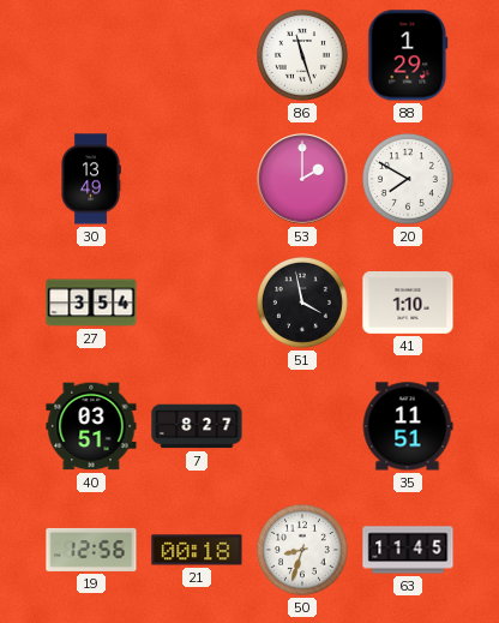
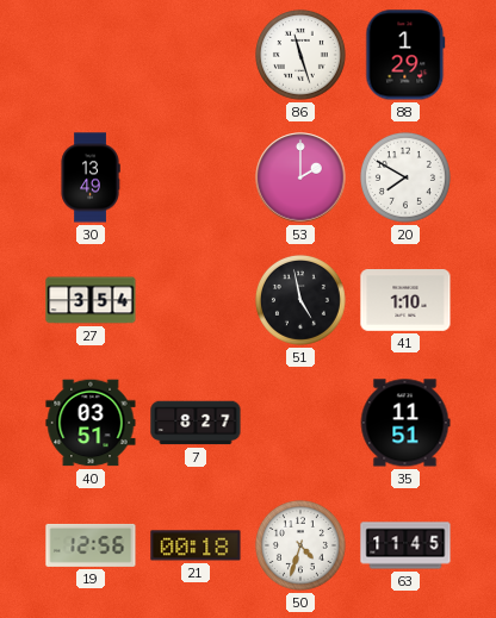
51: 3:58 -> 4:58 (300, 300)
50: 8:33 -> 4:33 (300, 545)
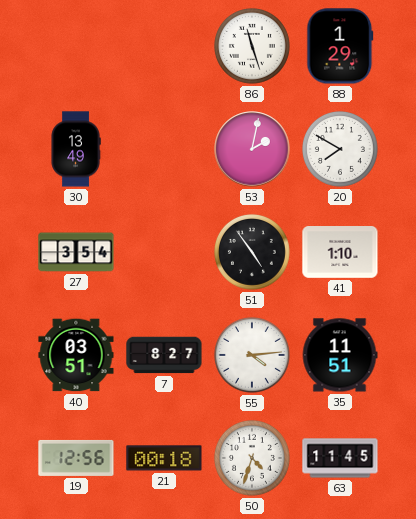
53: 2:00 -> 2:02 (252, 149)
51: 4:58 -> 4:54 (252, 252)
55: none -> 4:14 (252, 355)
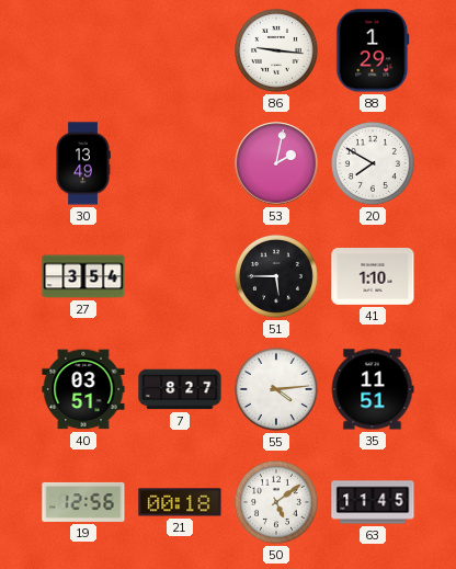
86: 11:27 -> 9:16 (276, 50)
51: 4:54 -> 5:45 (276, 276)
50: 4:33 -> 5:09 (276, 502)
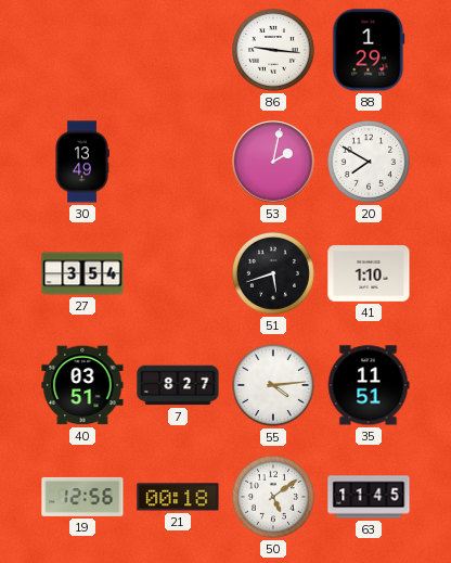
51: 5:45 -> 5:42 (273, 273)
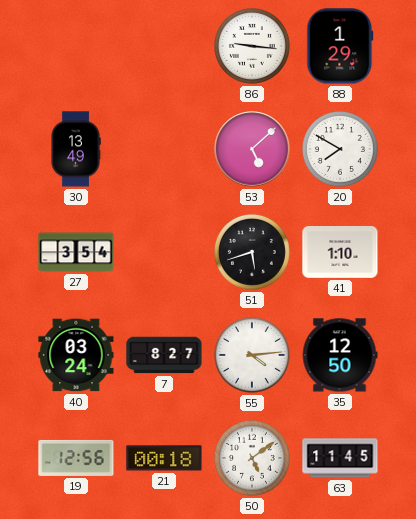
53: 2:02 -> 5:08 (252, 149)
40: 03:51 -> 03:24 (76, 355)
35: 11:51 -> 12:50 (340, 355)
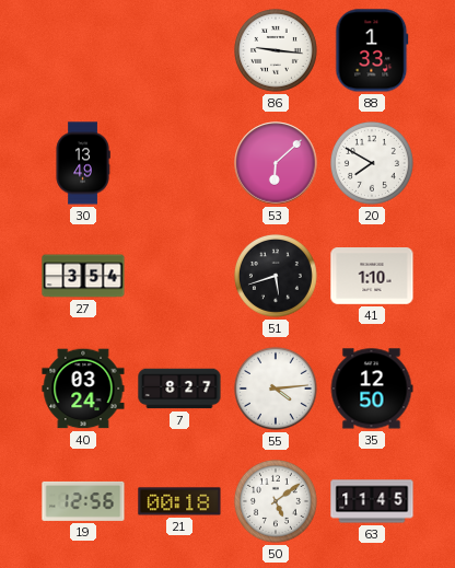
88: 1:29 -> 1:33 (372, 50)
53: 5:08 -> 6:08 (276, 163)
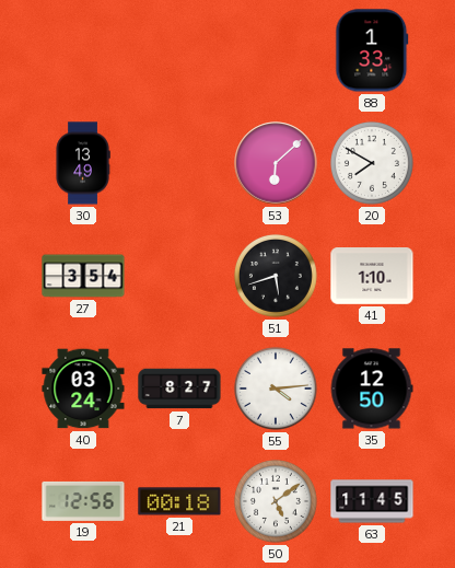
86: 9:16 -> none (276, 50)
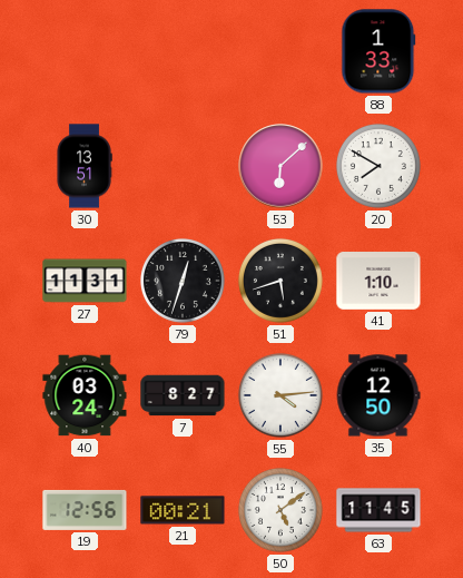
30: 13:49 -> 13:51 (85, 166)
27: 3:54 -> 11:31 (85, 281)
79: none -> 12:33 (183, 281)
21: 00:18 -> 00:21 (183, 510)
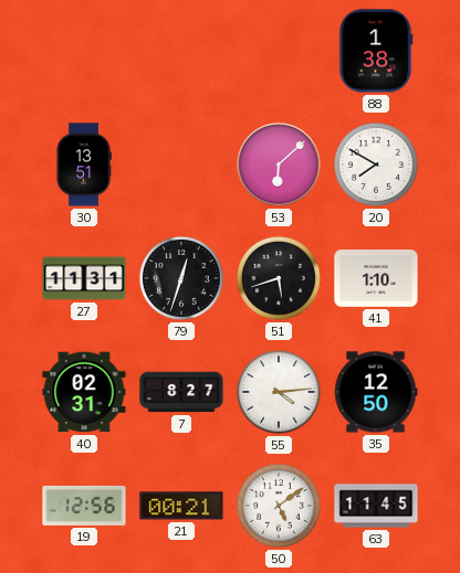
88: 1:33 -> 1:38 (376, 51)
40: 03:24 -> 02:31 (84, 392)
